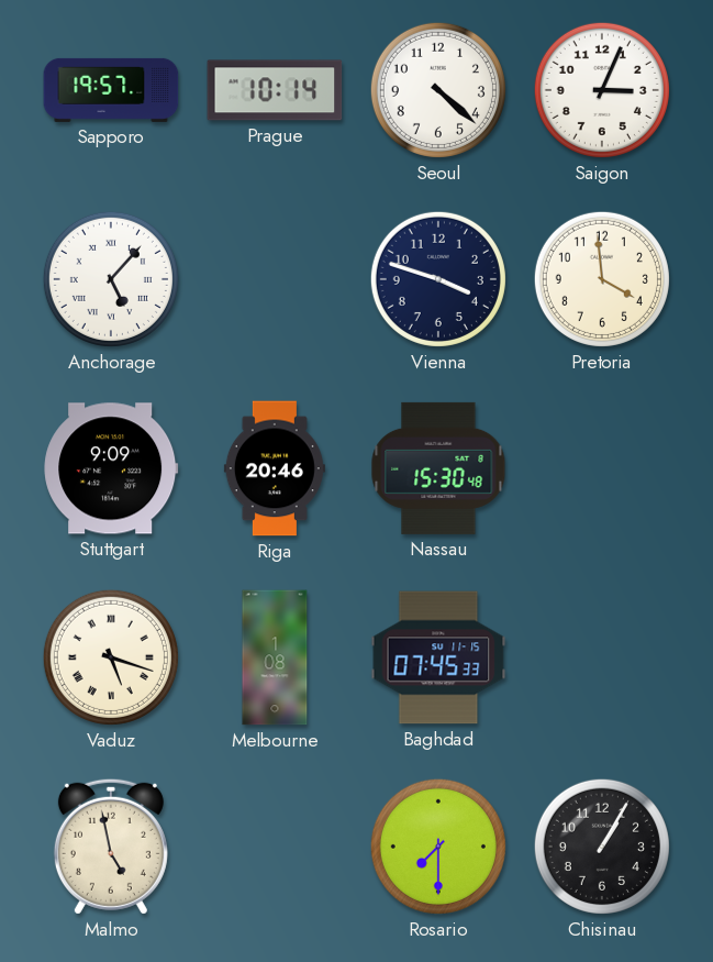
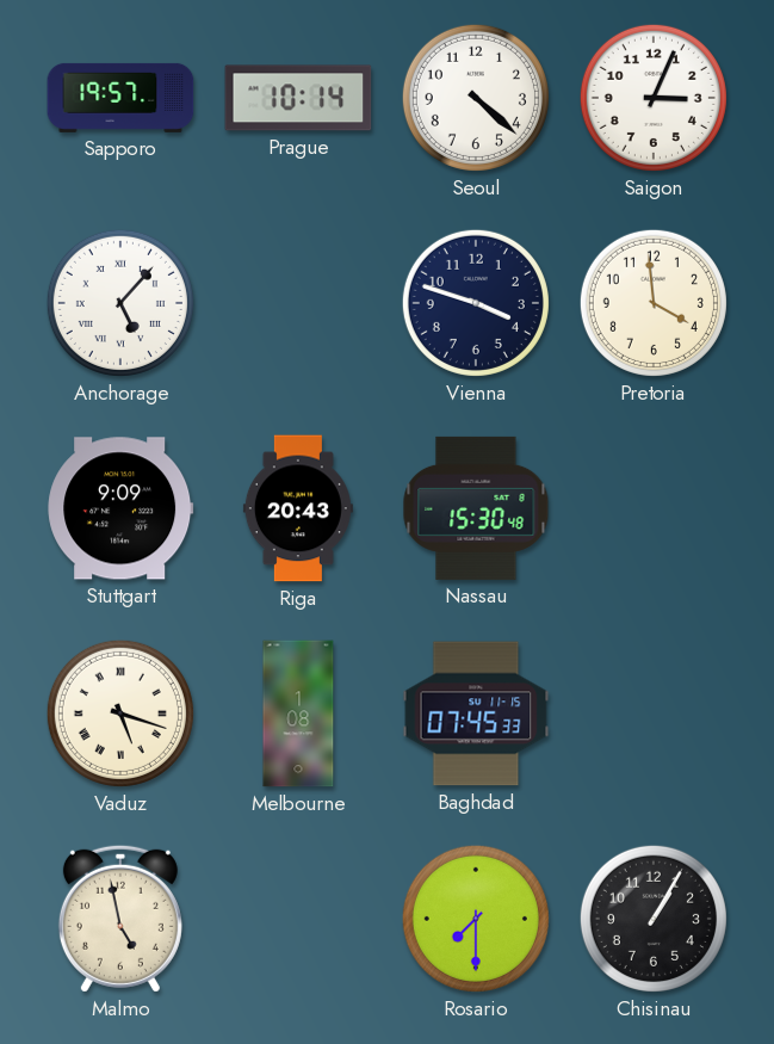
Riga: 20:46 -> 20:43 (298, 508)
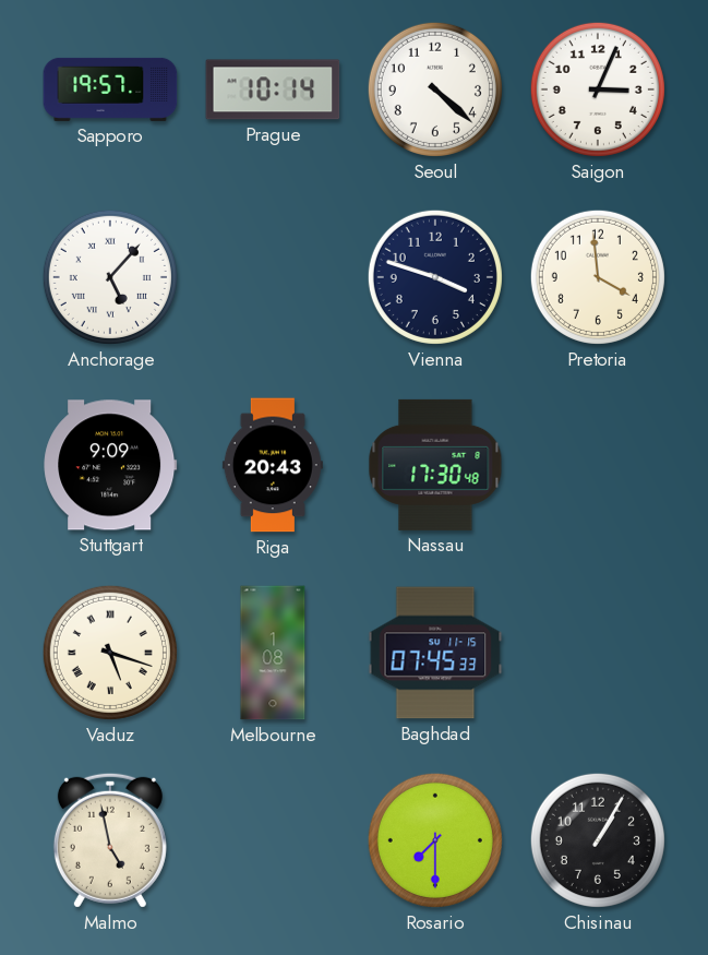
Nassau: 15:30 -> 17:30 (435, 465)
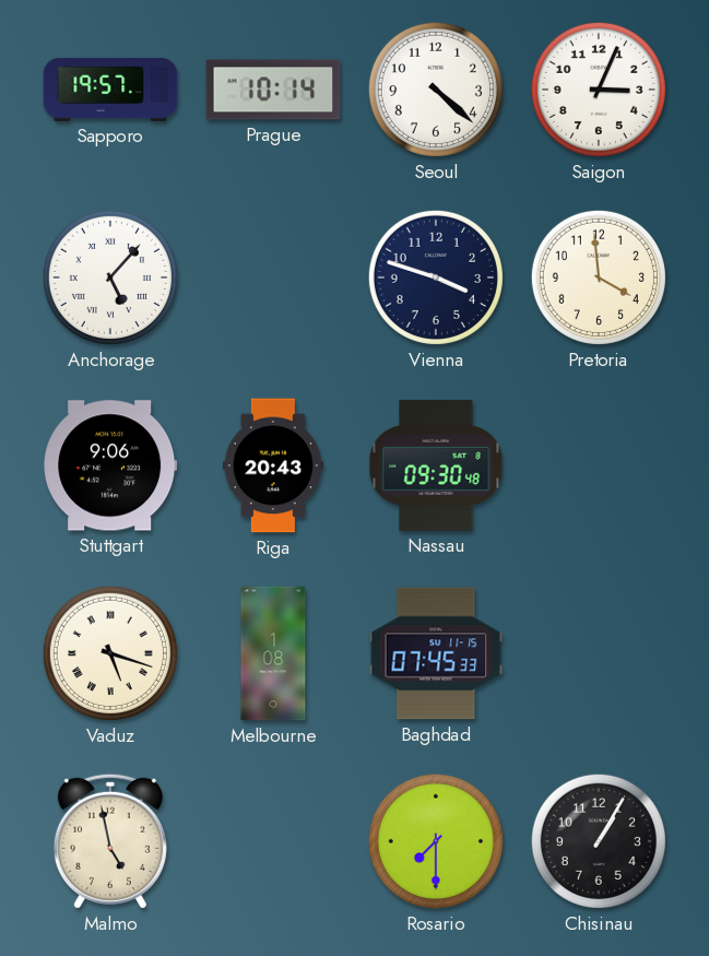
Stuttgart: 9:09 -> 9:06 (110, 465)
Nassau: 17:30 -> 09:30 (436, 465)
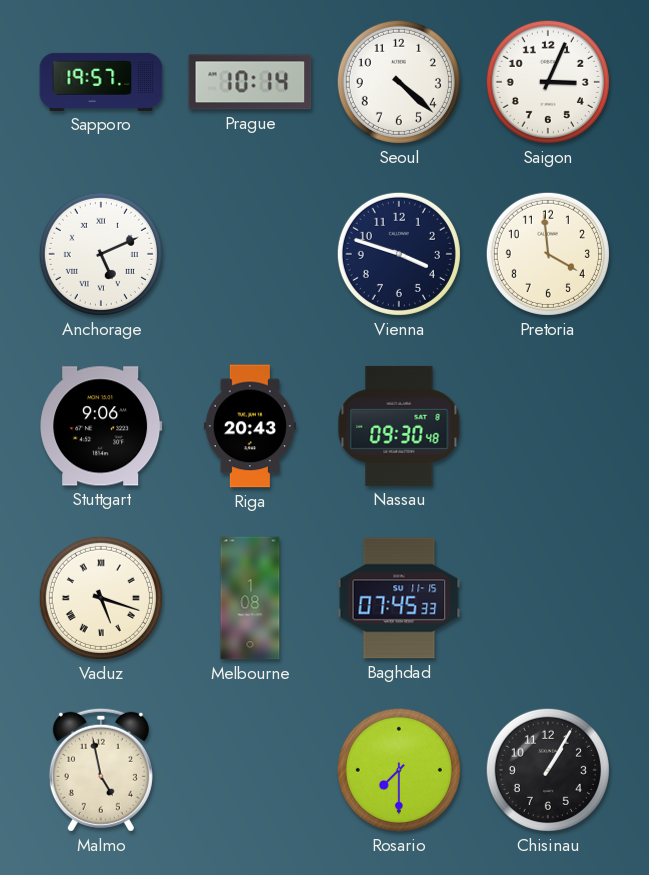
Anchorage: 5:07 -> 5:11 (101, 254)
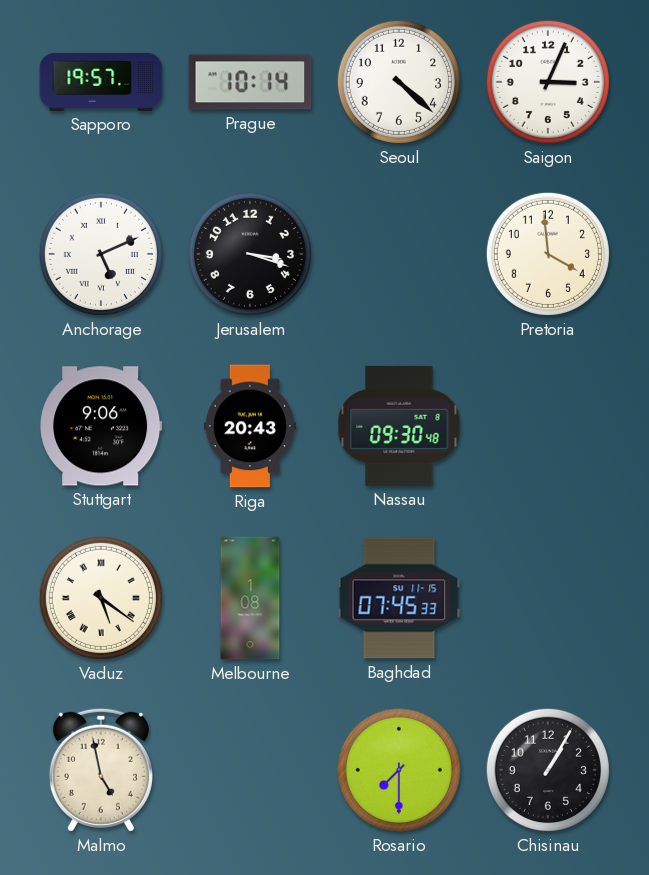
Jerusalem: none -> 3:18 (250, 254)
Vienna: 3:48 -> none (399, 254)
Vaduz: 5:18 -> 5:21 (101, 598)
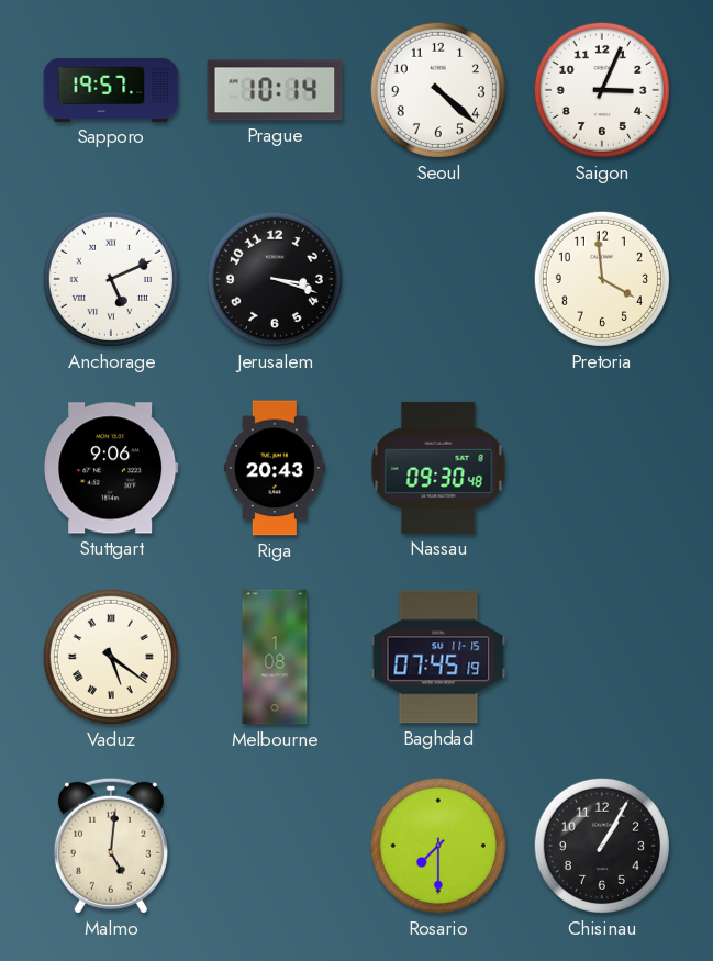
Baghdad: 07:45:33 -> 07:45:19 (438, 657)
Malmo: 4:58 -> 5:01 (111, 846)
